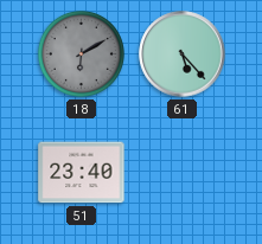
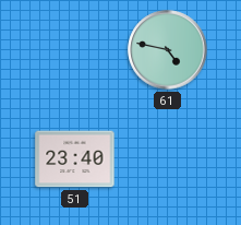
18: 6:10 -> none (81, 53)
61: 5:23 -> 4:47 (168, 50)
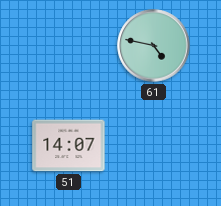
51: 23:40 -> 14:07 (69, 146)
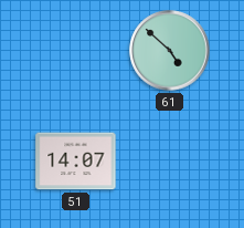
61: 4:47 -> 4:52 (170, 51)
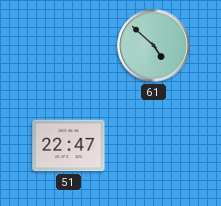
51: 14:07 -> 22:47 (69, 146)
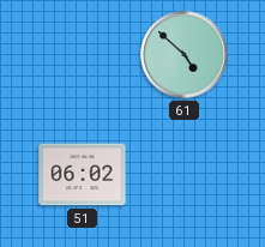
51: 22:47 -> 06:02 (83, 175)
